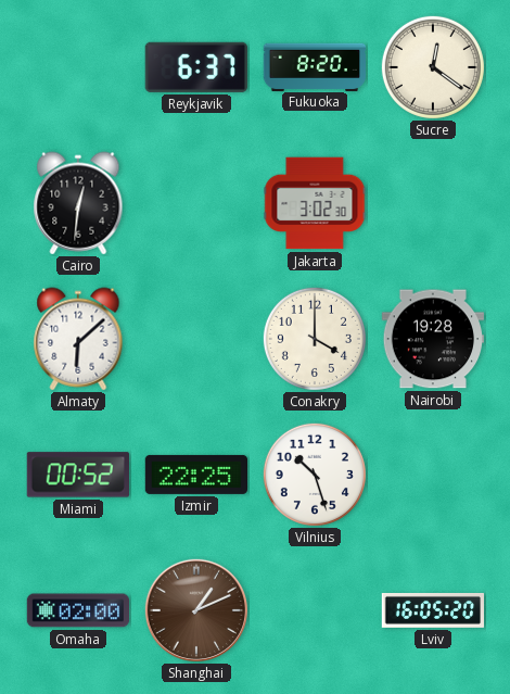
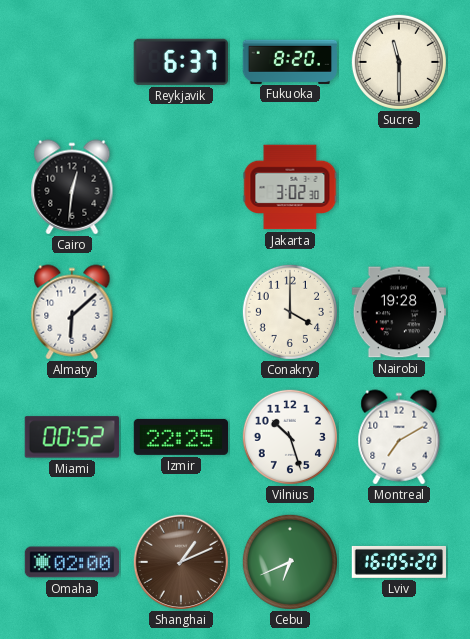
Sucre: 12:21 -> 11:30 (399, 62)
Montreal: none -> 7:10 (399, 437)
Cebu: none -> 6:41 (290, 562)
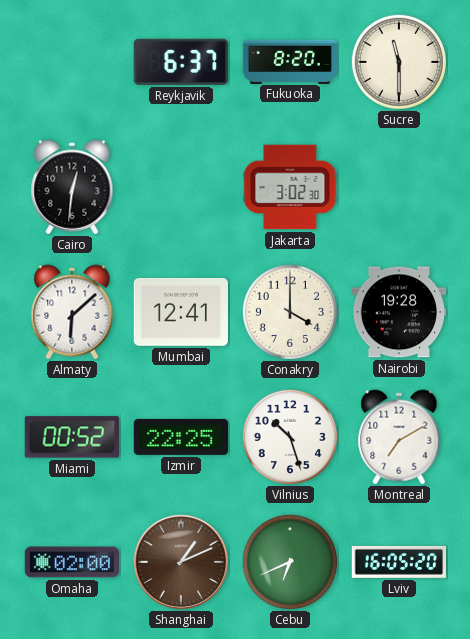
Mumbai: none -> 12:41 (180, 312)
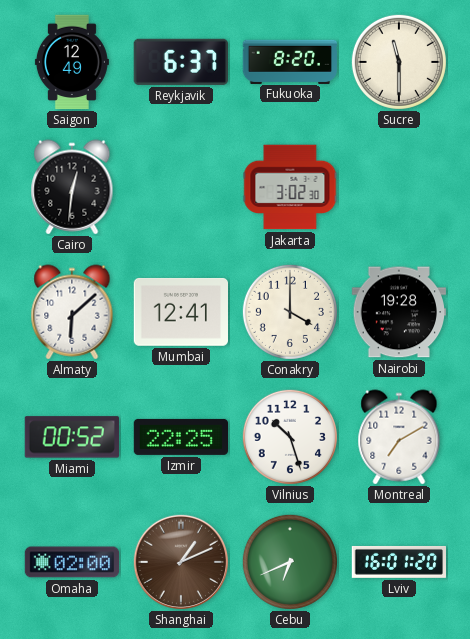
Saigon: none -> 12:49 (72, 62)
Lviv: 16:05 -> 16:01 (399, 562)
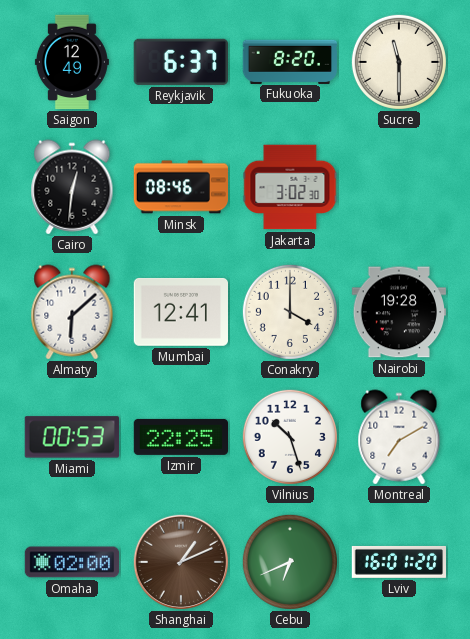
Minsk: none -> 08:46 (181, 187)
Miami: 00:52 -> 00:53 (72, 437)
